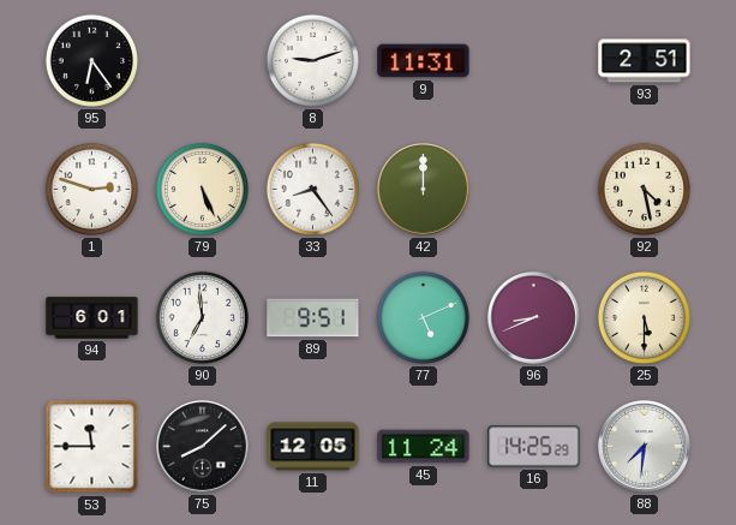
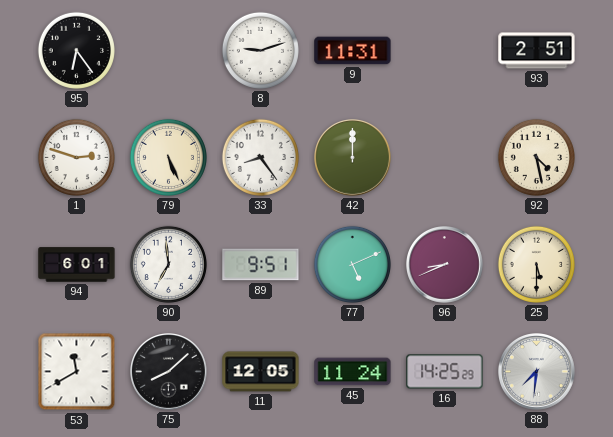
53: 11:45 -> 11:40 (77, 372)
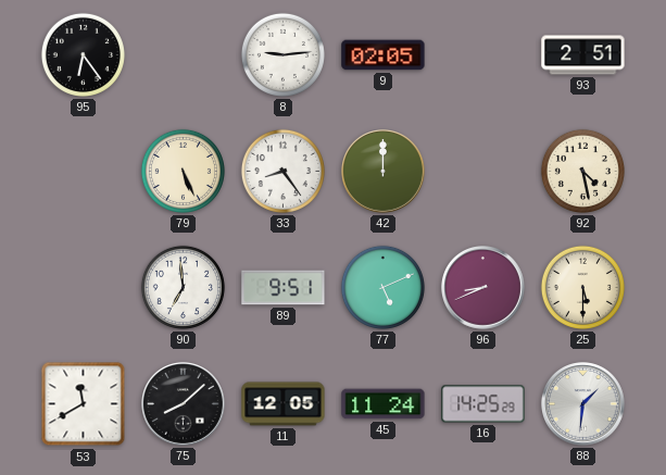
8: 9:12 -> 9:14 (282, 54)
9: 11:31 -> 02:05 (384, 55)
1: 2:48 -> none (76, 157)
94: 6:01 -> none (77, 265)
88: 7:31 -> 1:31 (583, 404)
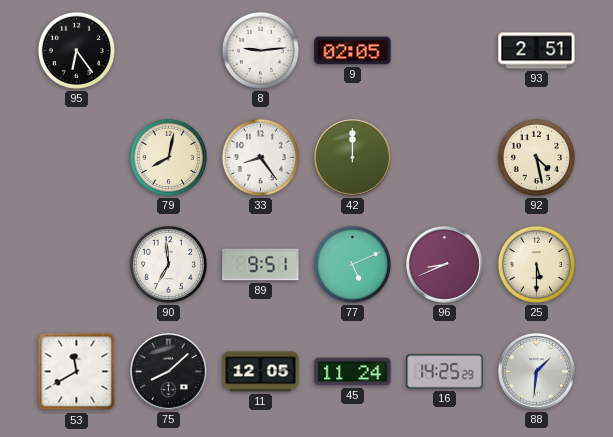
79: 5:26 -> 8:02 (168, 157)
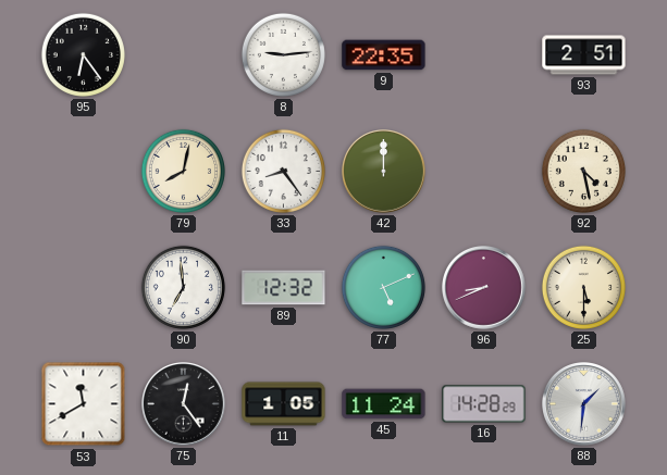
9: 02:05 -> 22:35 (384, 55)
89: 9:51 -> 12:32 (284, 288)
75: 8:08 -> 12:24 (184, 404)
11: 12:05 -> 1:05 (284, 404)
16: 14:25 -> 14:28 (484, 404)
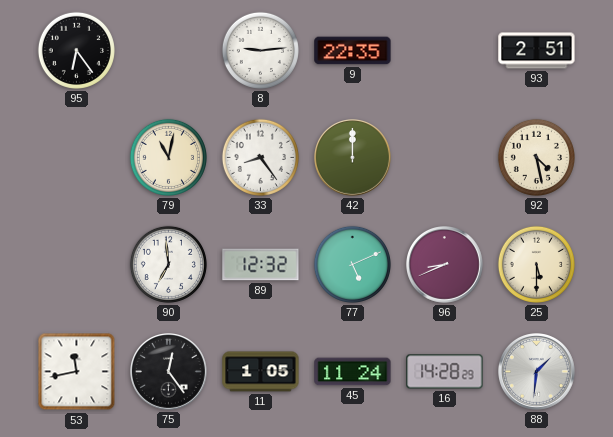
79: 8:02 -> 11:02 (168, 157)
53: 11:40 -> 11:43 (77, 372)
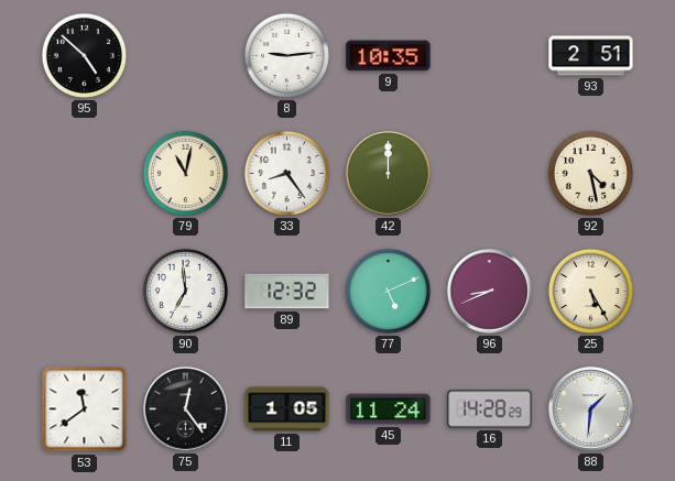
95: 6:24 -> 4:52 (84, 55)
9: 22:35 -> 10:35 (389, 56)
25: 5:30 -> 5:25 (590, 291)
53: 11:43 -> 11:39 (85, 409)
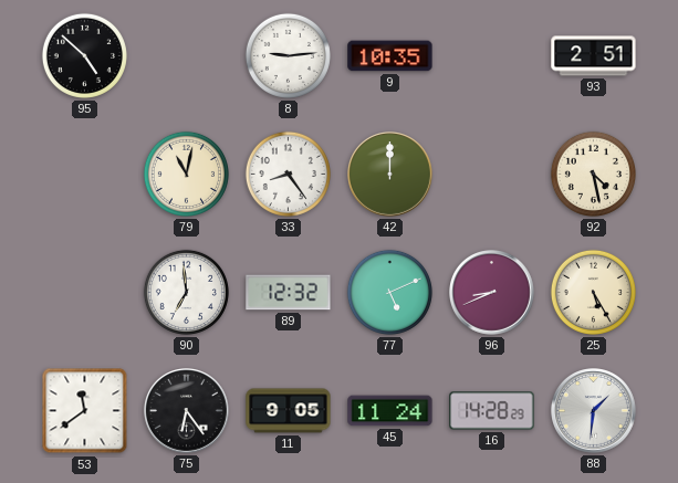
75: 12:24 -> 6:24 (187, 411)
11: 1:05 -> 9:05 (289, 411)
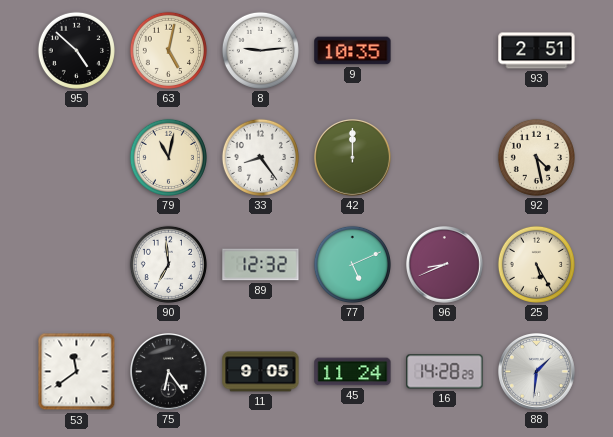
63: none -> 5:02 (168, 50)
